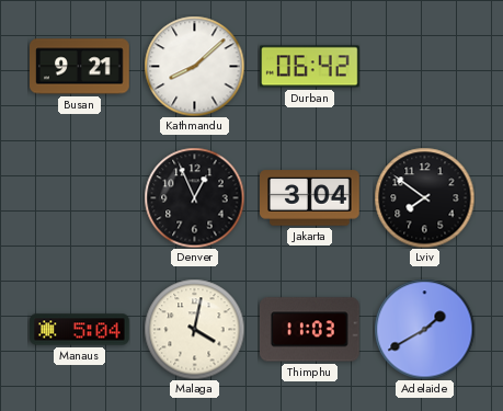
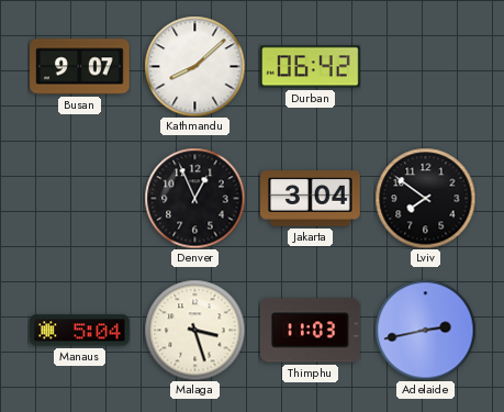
Busan: 9:21 -> 9:07 (80, 67)
Malaga: 4:02 -> 3:27 (194, 330)
Adelaide: 1:40 -> 2:43 (425, 330)
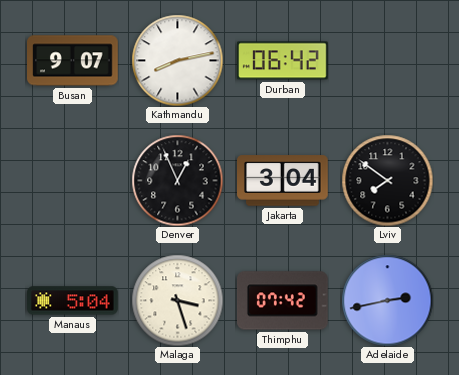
Kathmandu: 8:08 -> 8:13 (177, 60)
Thimphu: 11:03 -> 07:42 (283, 301)
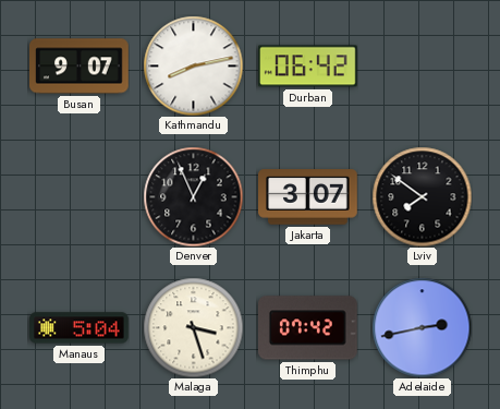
Jakarta: 3:04 -> 3:07 (308, 197)
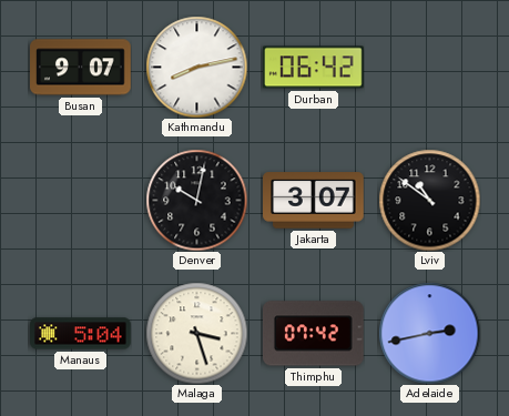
Denver: 12:56 -> 10:02 (196, 200)
Lviv: 7:51 -> 10:51 (429, 200)
